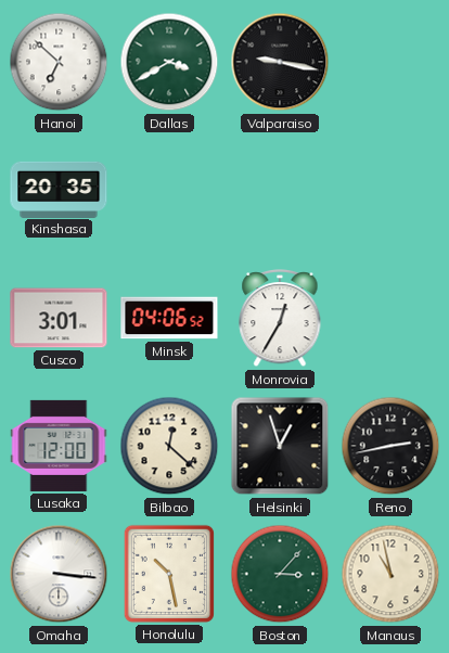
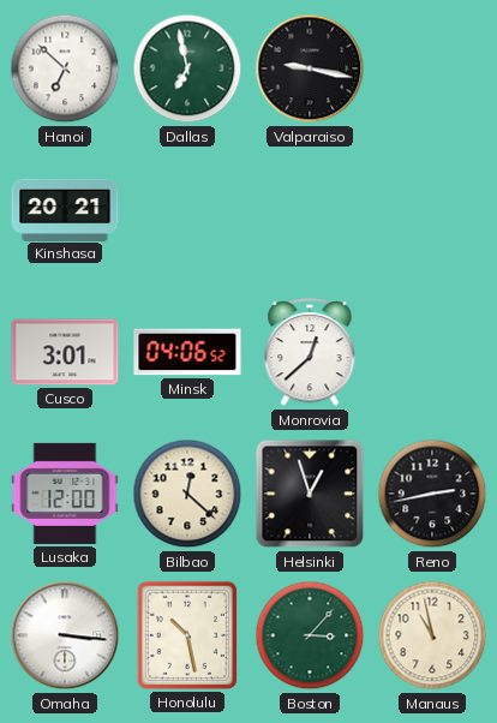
Dallas: 3:40 -> 6:58 (187, 68)
Kinshasa: 20:35 -> 20:21 (65, 209)
Monrovia: 12:35 -> 12:38 (310, 352)
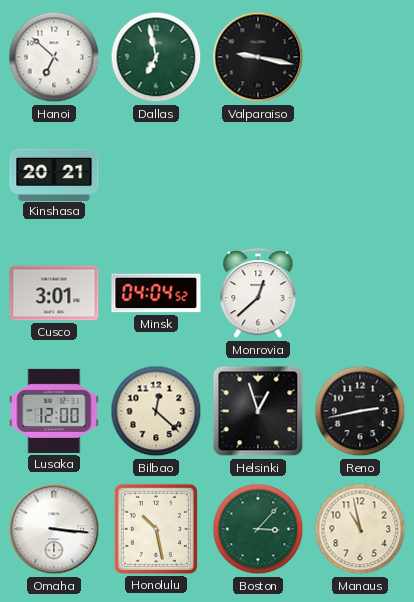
Minsk: 04:06 -> 04:04 (156, 293)
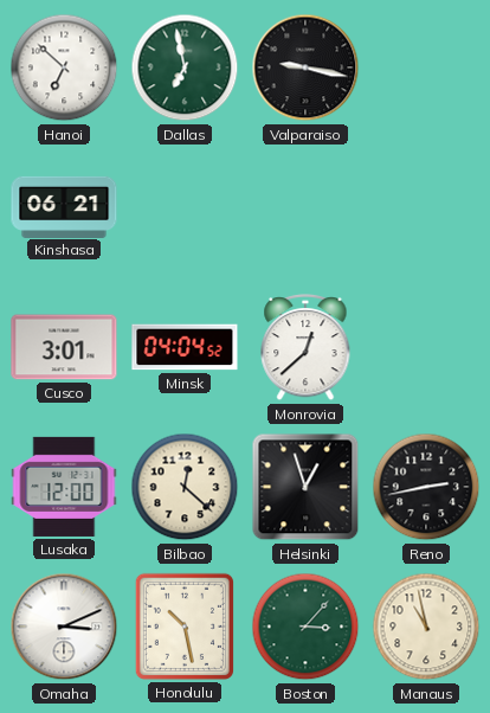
Kinshasa: 20:21 -> 06:21 (64, 206)
Omaha: 3:16 -> 3:11 (64, 627)
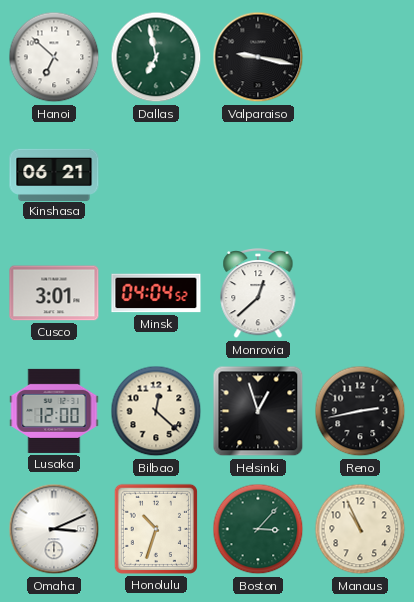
Honolulu: 10:28 -> 10:33 (156, 529)
Manaus: 10:58 -> 10:56 (360, 529)
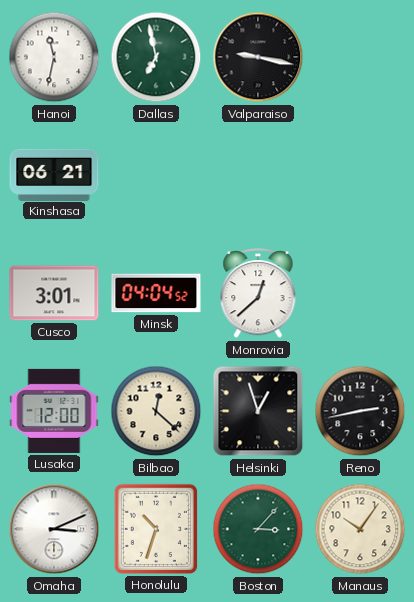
Hanoi: 6:52 -> 11:32 (54, 57)
Manaus: 10:56 -> 10:06 (360, 529)
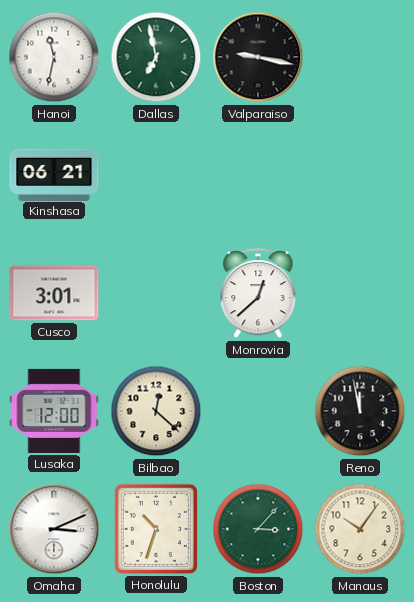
Minsk: 04:04 -> none (156, 293)
Helsinki: 12:57 -> none (258, 411)
Reno: 2:43 -> 11:58 (360, 411)
